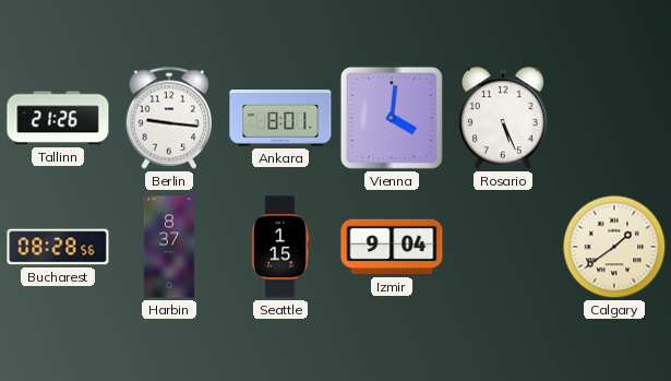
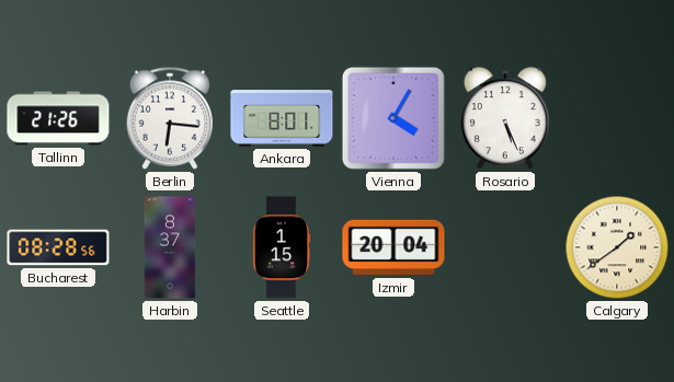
Berlin: 9:16 -> 6:16 (170, 118)
Vienna: 4:01 -> 4:05 (393, 118)
Izmir: 9:04 -> 20:04 (393, 247)
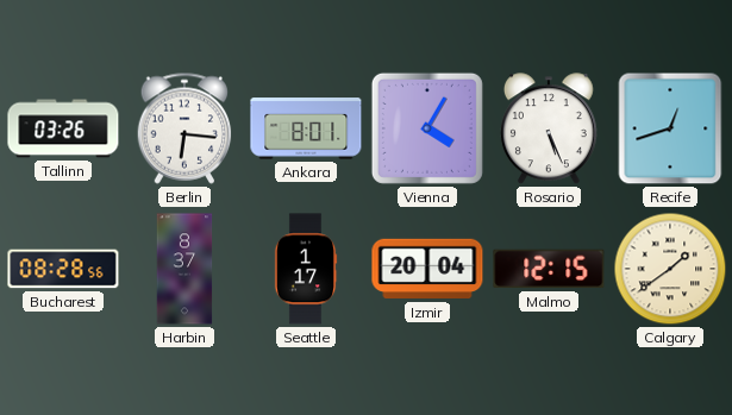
Tallinn: 21:26 -> 03:26 (63, 128)
Recife: none -> 12:42 (670, 128)
Seattle: 1:15 -> 1:17 (306, 269)
Malmo: none -> 12:15 (549, 269)
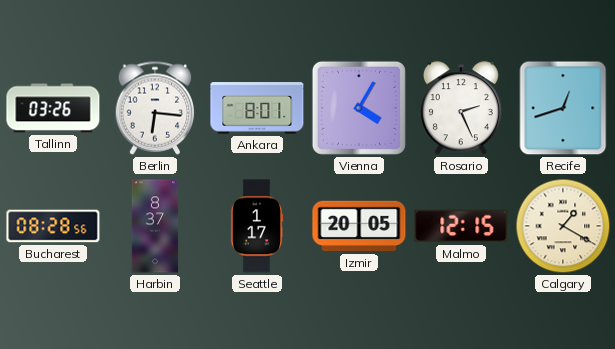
Rosario: 5:26 -> 2:26 (461, 109)
Izmir: 20:04 -> 20:05 (359, 226)
Calgary: 1:39 -> 1:20 (563, 226)
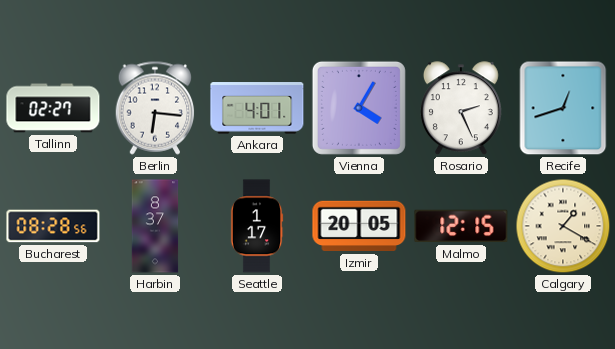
Tallinn: 03:26 -> 02:27 (53, 108)
Ankara: 8:01 -> 4:01 (257, 108)
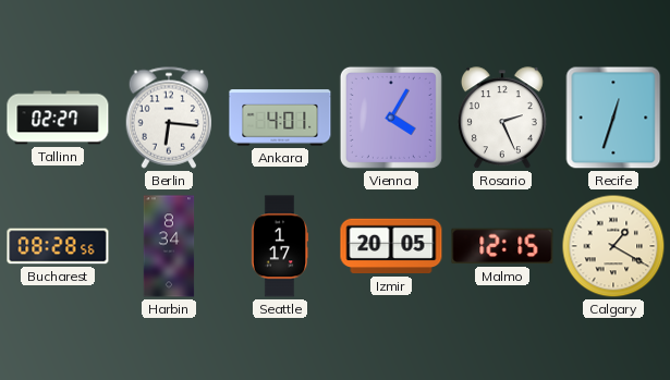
Recife: 12:42 -> 12:33 (613, 118)
Harbin: 8:37 -> 8:34 (169, 246)
